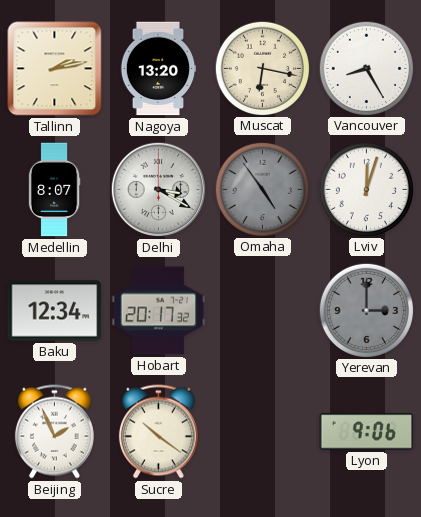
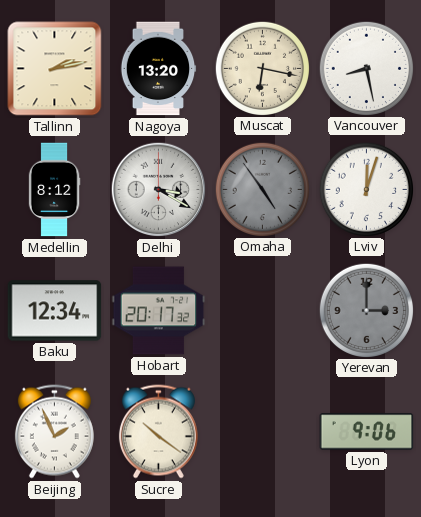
Vancouver: 8:25 -> 8:28 (366, 68)
Medellin: 8:07 -> 8:12 (54, 190)
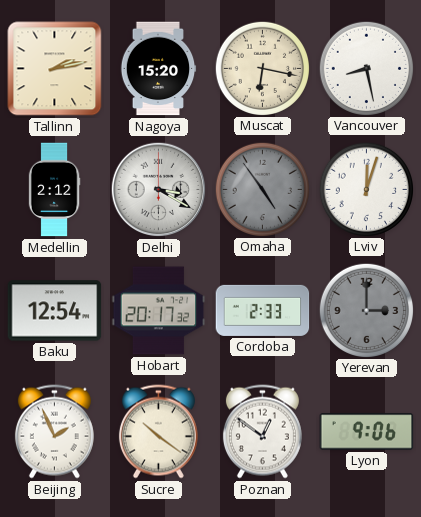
Nagoya: 13:20 -> 15:20 (158, 69)
Medellin: 8:12 -> 2:12 (54, 190)
Baku: 12:34 -> 12:54 (55, 311)
Cordoba: none -> 2:33 (263, 310)
Poznan: none -> 12:51 (262, 432)
